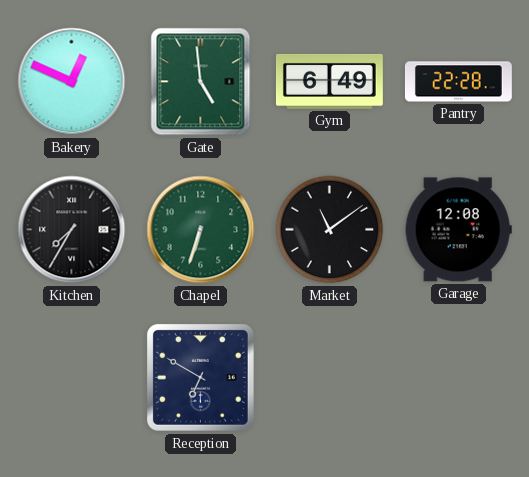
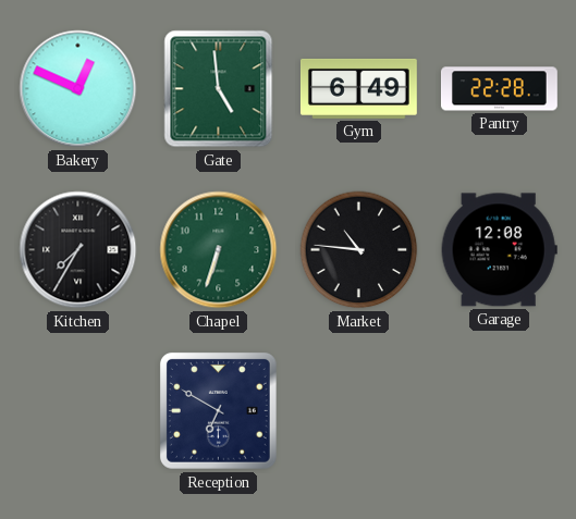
Market: 11:09 -> 10:46 (359, 250)
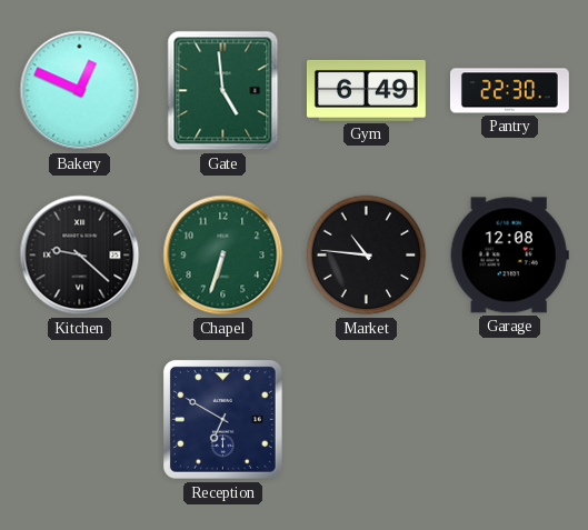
Pantry: 22:28 -> 22:30 (509, 91)
Kitchen: 7:35 -> 9:22 (80, 256)
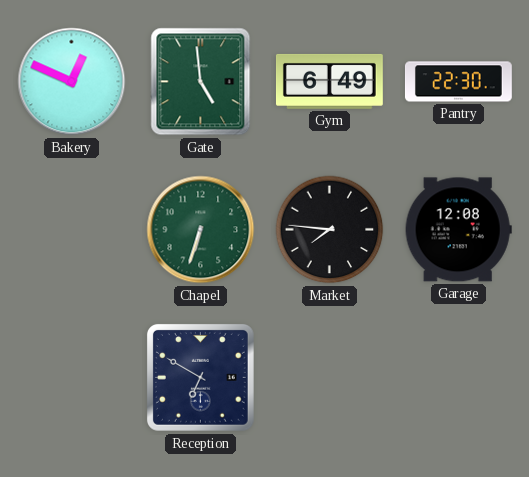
Kitchen: 9:22 -> none (80, 256)
Market: 10:46 -> 7:46 (330, 230)
